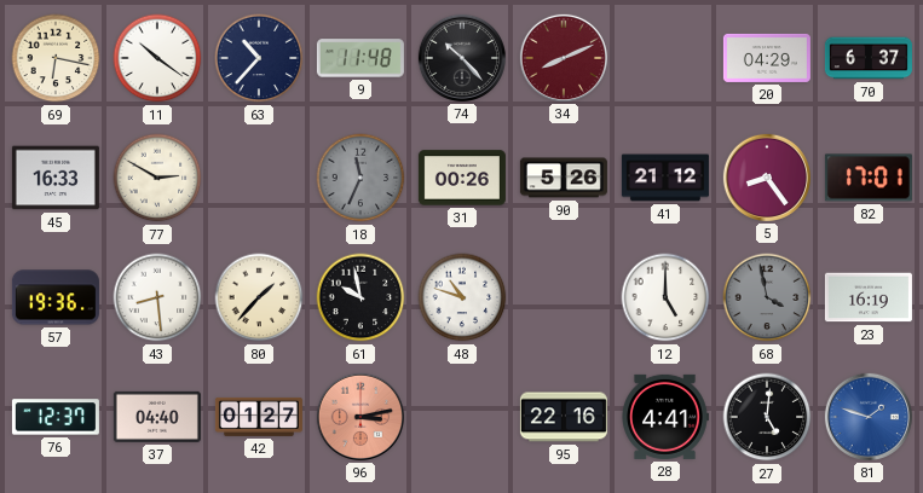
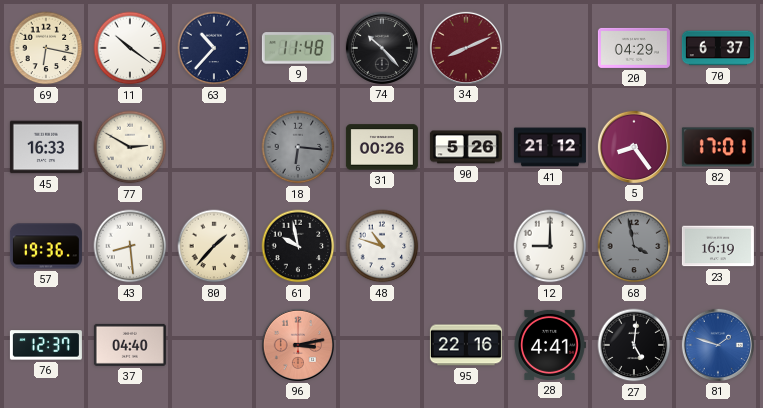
18: 11:34 -> 6:16 (298, 147)
12: 5:00 -> 9:00 (550, 246)
42: 01:27 -> none (259, 417)
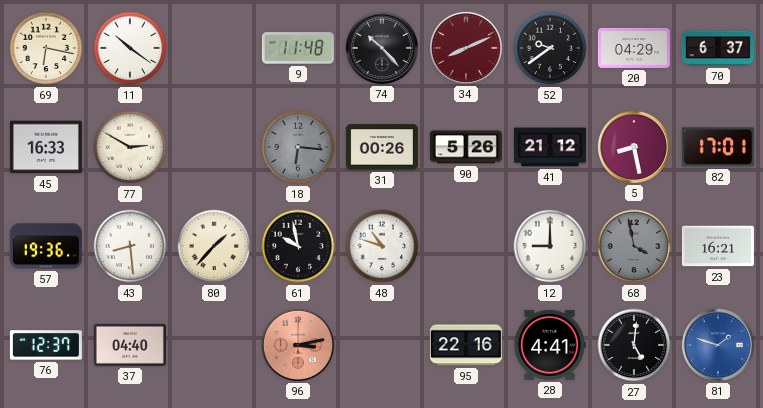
63: 10:37 -> none (214, 48)
52: none -> 9:39 (550, 48)
5: 8:24 -> 8:28 (634, 147)
23: 16:19 -> 16:21 (718, 246)
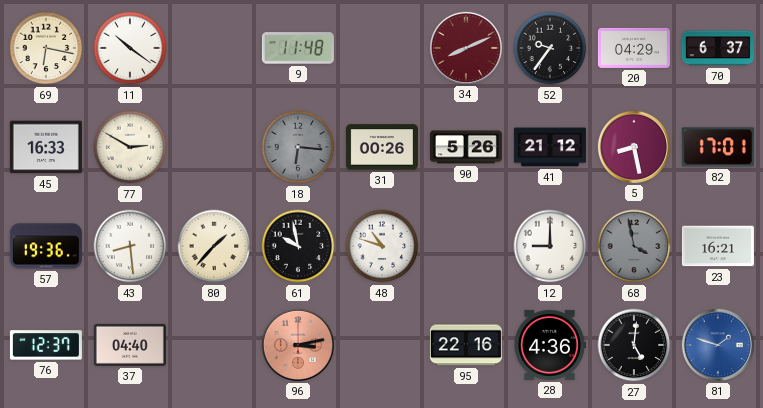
74: 10:23 -> none (382, 48)
52: 9:39 -> 9:36 (550, 48)
28: 4:41 -> 4:36 (550, 345)
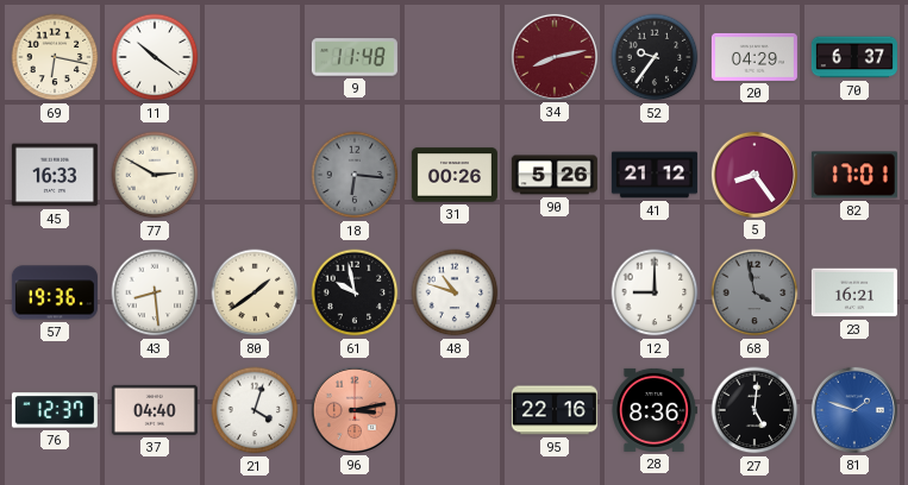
34: 8:11 -> 8:13 (555, 57)
5: 8:28 -> 8:24 (754, 175)
80: 1:37 -> 1:39 (255, 292)
21: none -> 4:03 (255, 410)
28: 4:36 -> 8:36 (655, 410)
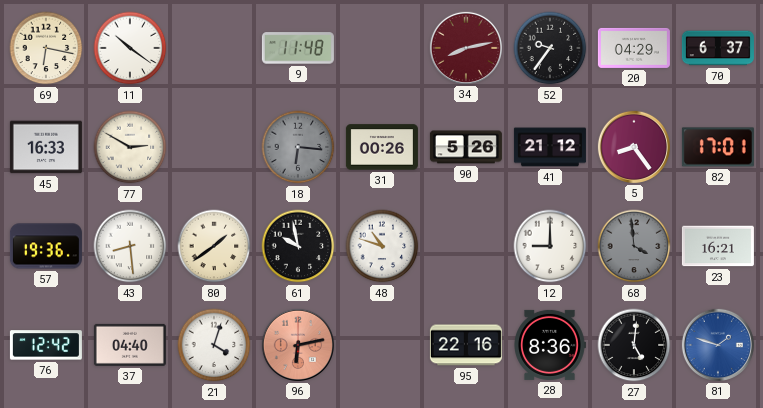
68: 3:58 -> 3:59 (634, 246)
76: 12:37 -> 12:42 (46, 345)
96: 3:13 -> 6:13 (298, 345)
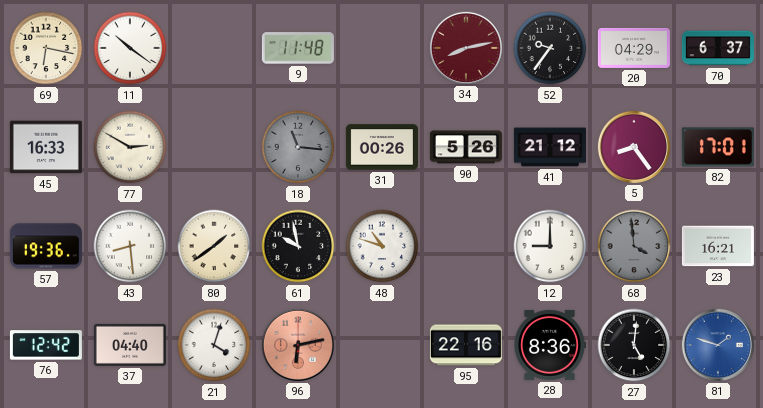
18: 6:16 -> 11:16 (298, 147)
